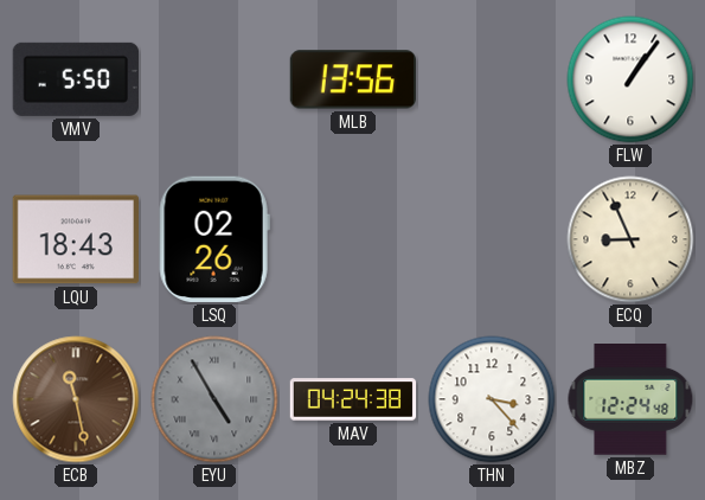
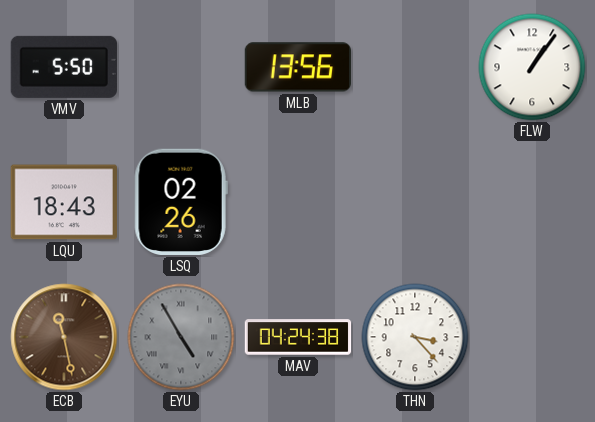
ECQ: 8:56 -> none (630, 239)
MBZ: 12:24 -> none (630, 400)
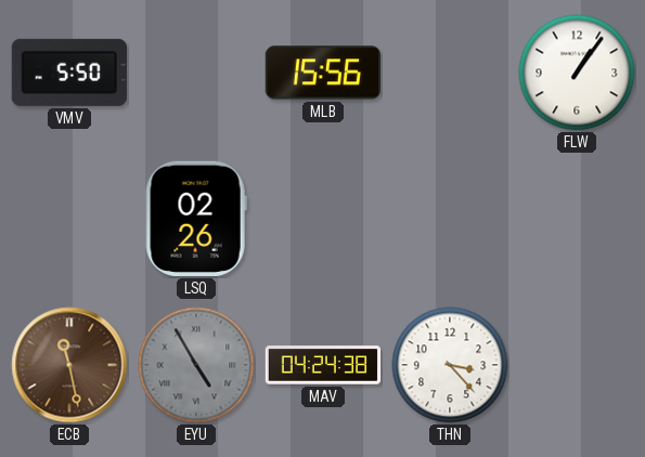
MLB: 13:56 -> 15:56 (322, 73)
LQU: 18:43 -> none (63, 202)
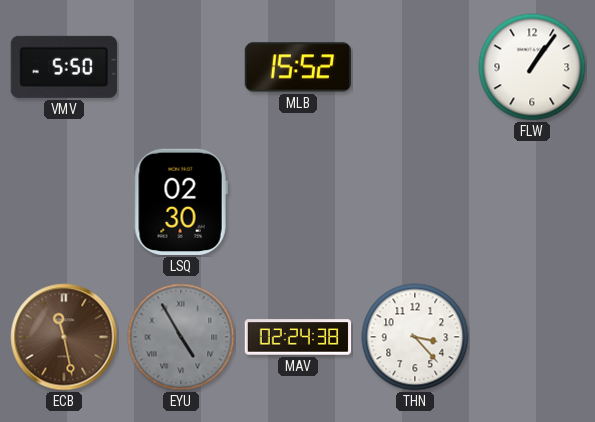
MLB: 15:56 -> 15:52 (297, 67)
LSQ: 02:26 -> 02:30 (181, 202)
MAV: 04:24 -> 02:24 (298, 337)
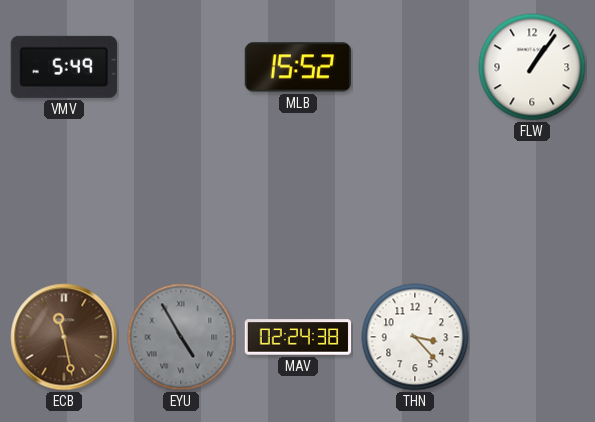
VMV: 5:50 -> 5:49 (64, 67)
LSQ: 02:30 -> none (181, 202)
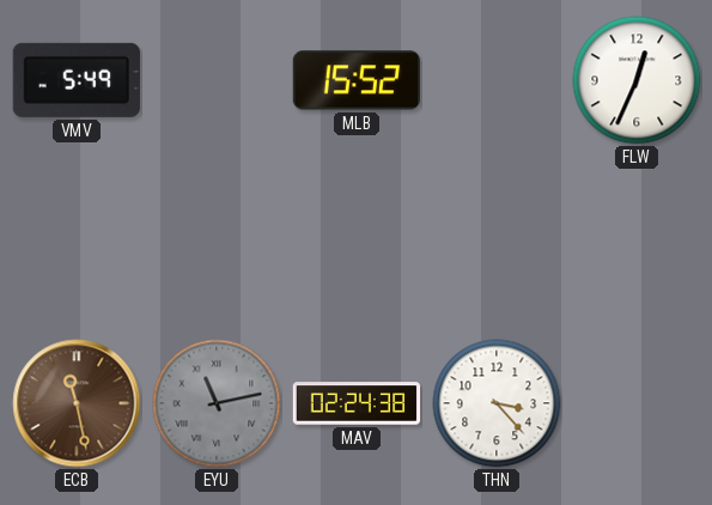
FLW: 1:06 -> 12:34 (637, 80)
EYU: 4:55 -> 11:13 (217, 403)
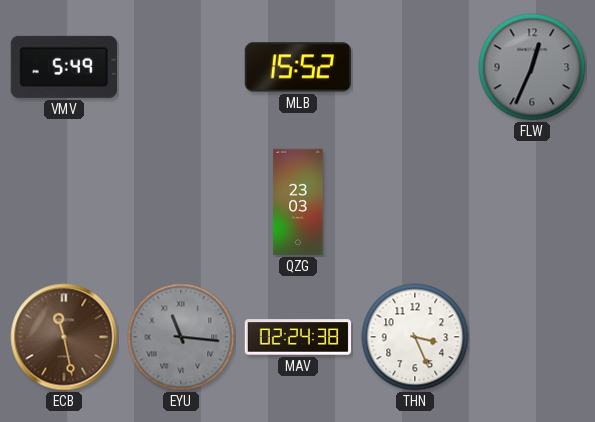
FLW dial: white -> grey (532, 67)
QZG: none -> 23:03 (298, 202)
EYU: 11:13 -> 11:16 (181, 337)
THN: 3:23 -> 3:26 (415, 337)
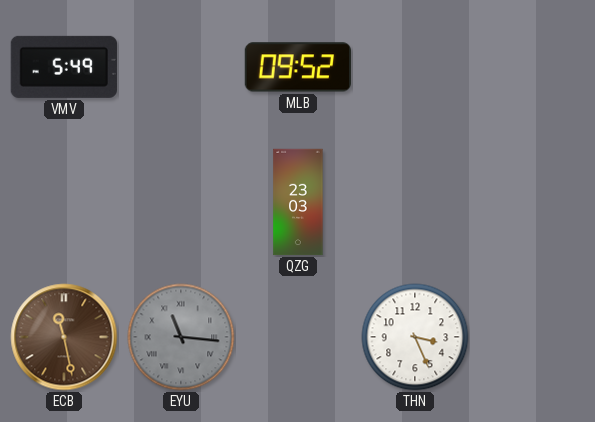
MLB: 15:52 -> 09:52 (297, 67)
FLW: 12:34 -> none (532, 67)
MAV: 02:24 -> none (298, 337)
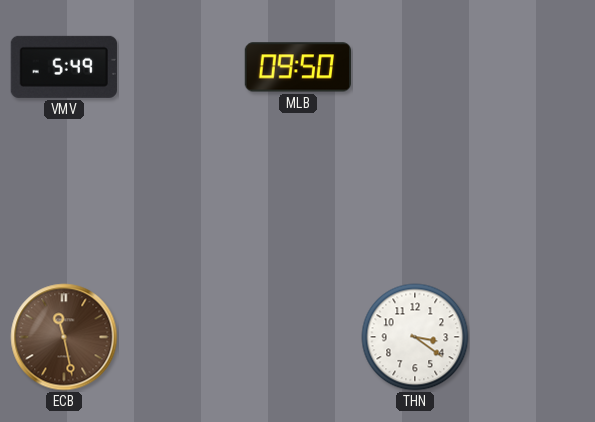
MLB: 09:52 -> 09:50 (297, 67)
QZG: 23:03 -> none (298, 202)
EYU: 11:16 -> none (181, 337)
THN: 3:26 -> 3:21 (415, 337)
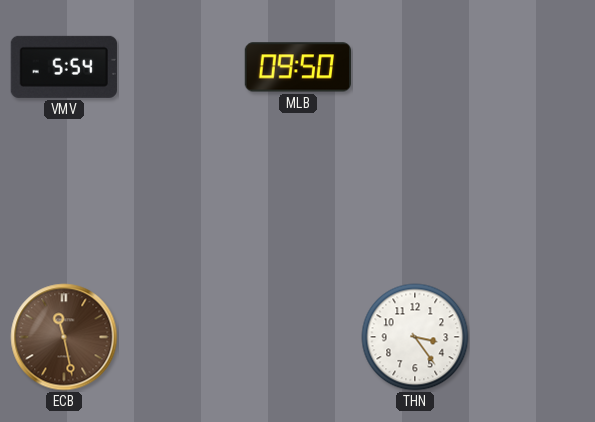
VMV: 5:49 -> 5:54 (64, 67)
THN: 3:21 -> 3:24 (415, 337)
